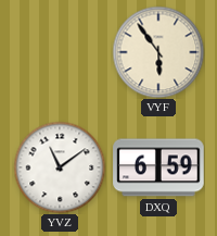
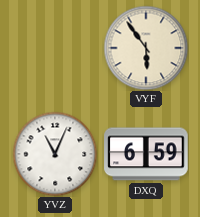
YVZ: 11:09 -> 11:04 (55, 154)
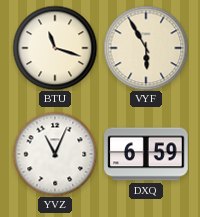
BTU: none -> 11:18 (55, 48)
VYF: 5:54 -> 5:55 (146, 48)
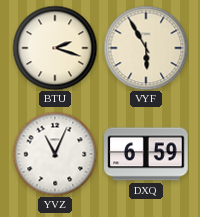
BTU: 11:18 -> 2:18 (55, 48)
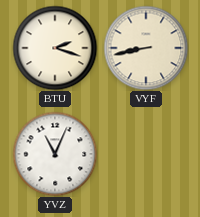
VYF: 5:55 -> 8:43 (146, 48)
DXQ: 6:59 -> none (146, 154)
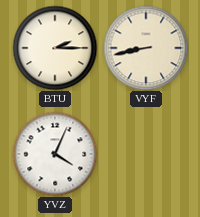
BTU: 2:18 -> 2:15 (55, 48)
YVZ: 11:04 -> 4:04 (55, 154)
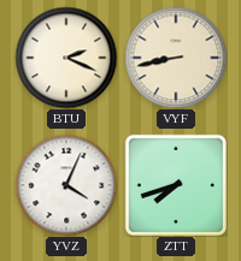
BTU: 2:15 -> 2:19 (66, 58)
ZTT: none -> 7:42 (176, 185)
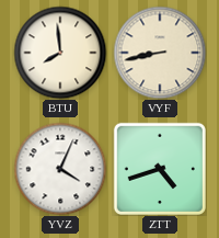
BTU: 2:19 -> 7:59 (60, 53)
ZTT: 7:42 -> 4:42 (160, 169)
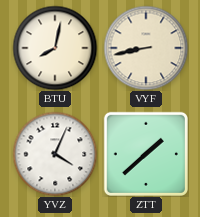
BTU: 7:59 -> 8:02 (55, 48)
ZTT: 4:42 -> 1:38 (146, 154)
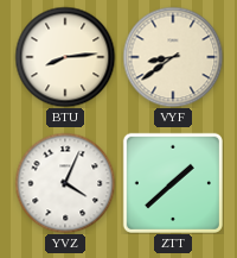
BTU: 8:02 -> 8:14 (65, 57)
VYF: 8:43 -> 8:39 (173, 57)
